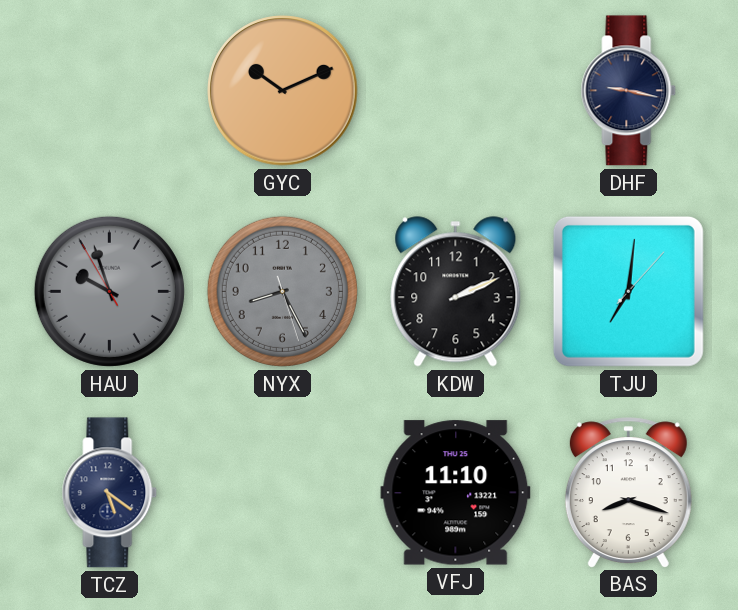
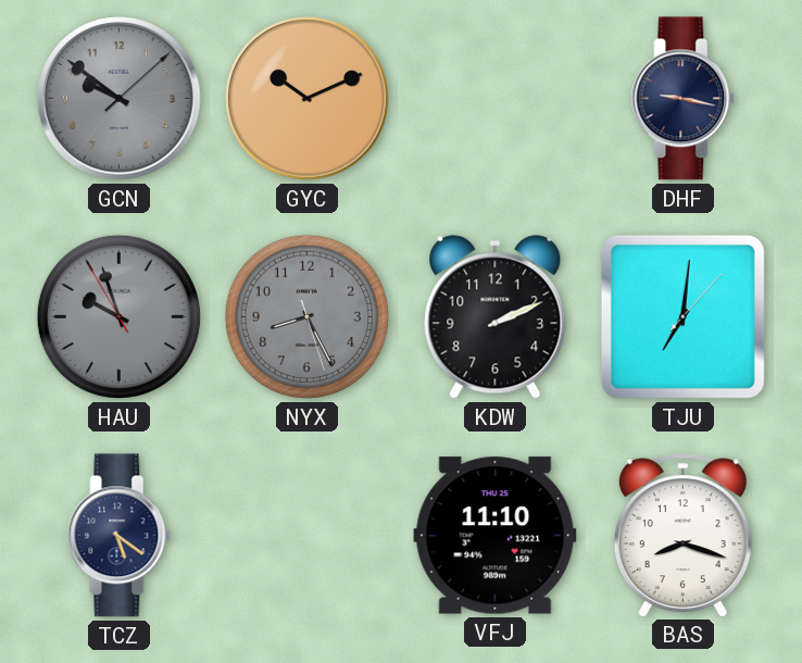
GCN: none -> 9:51 (120, 99)
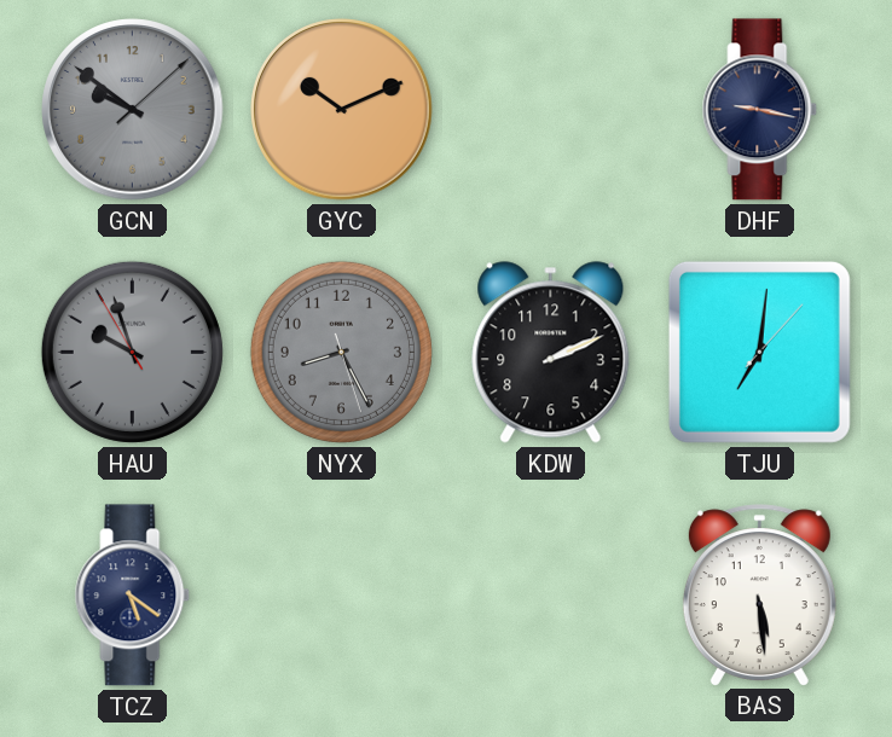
VFJ: 11:10 -> none (496, 536)
BAS: 8:18 -> 5:29 (759, 594)
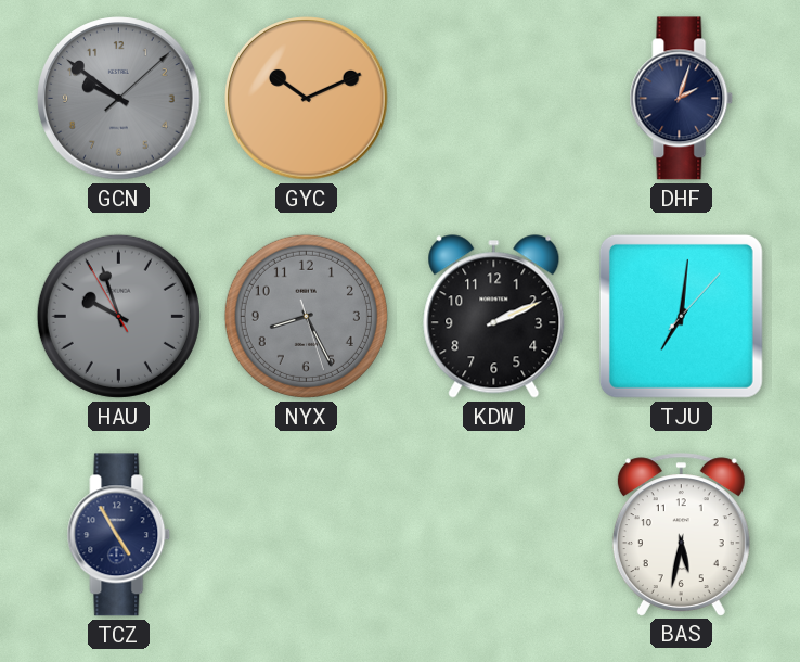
DHF: 9:17 -> 2:03 (682, 99)
TCZ: 5:21 -> 4:55 (119, 535)
BAS: 5:29 -> 5:32 (681, 534)
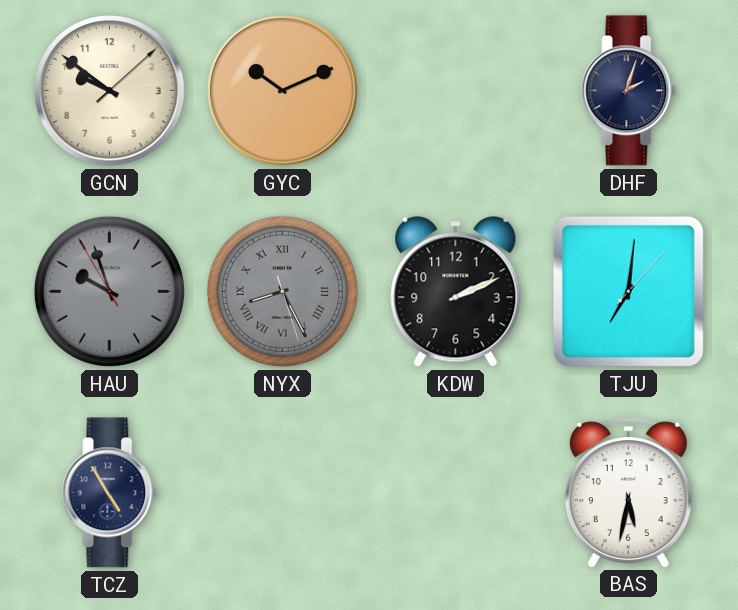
GCN dial: grey -> cream (110, 91)
NYX numerals: Arabic -> Roman (282, 291)
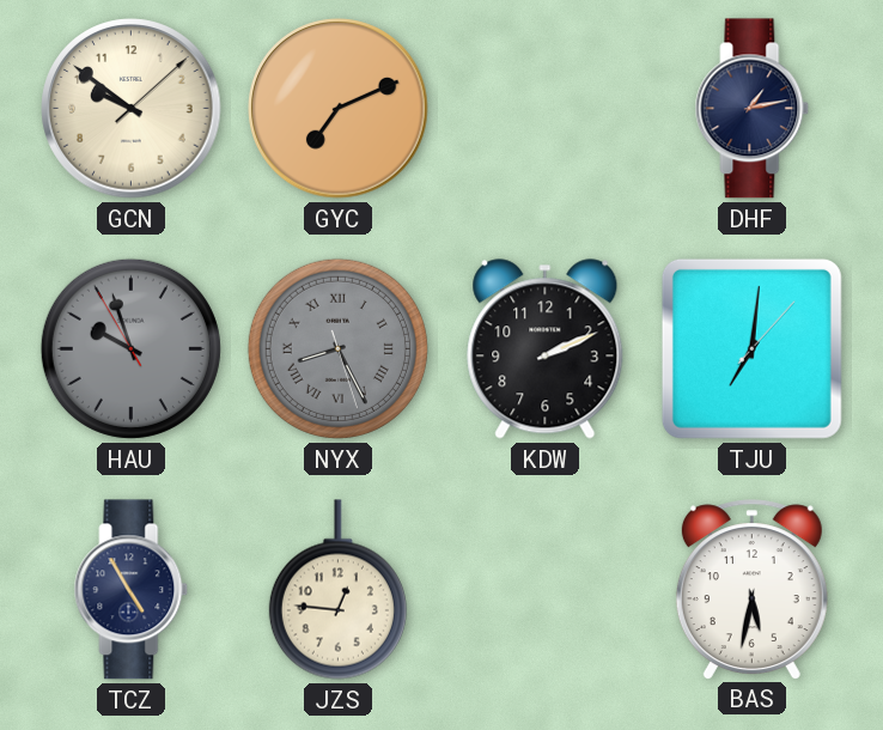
GYC: 10:11 -> 7:11 (339, 109)
DHF: 2:03 -> 1:13 (753, 109)
JZS: none -> 12:46 (337, 590)
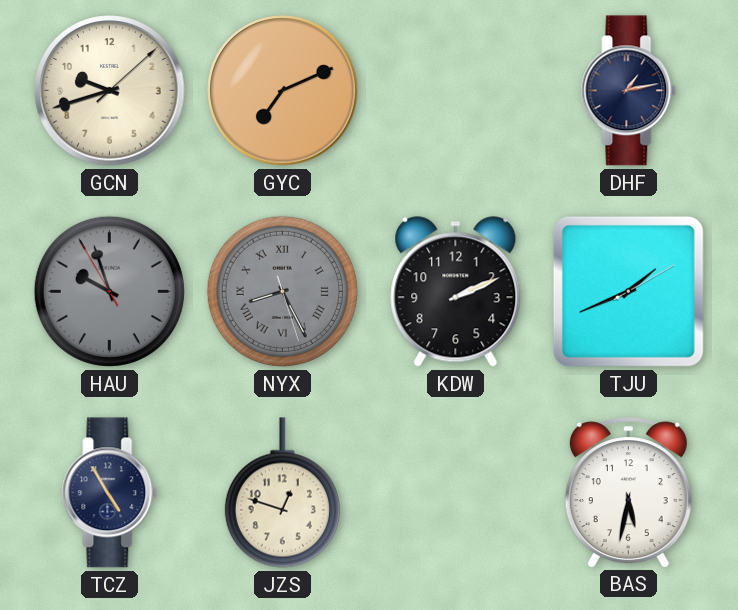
GCN: 9:51 -> 9:42 (110, 91)
TJU: 7:01 -> 1:41 (628, 291)
JZS: 12:46 -> 12:48 (282, 493)
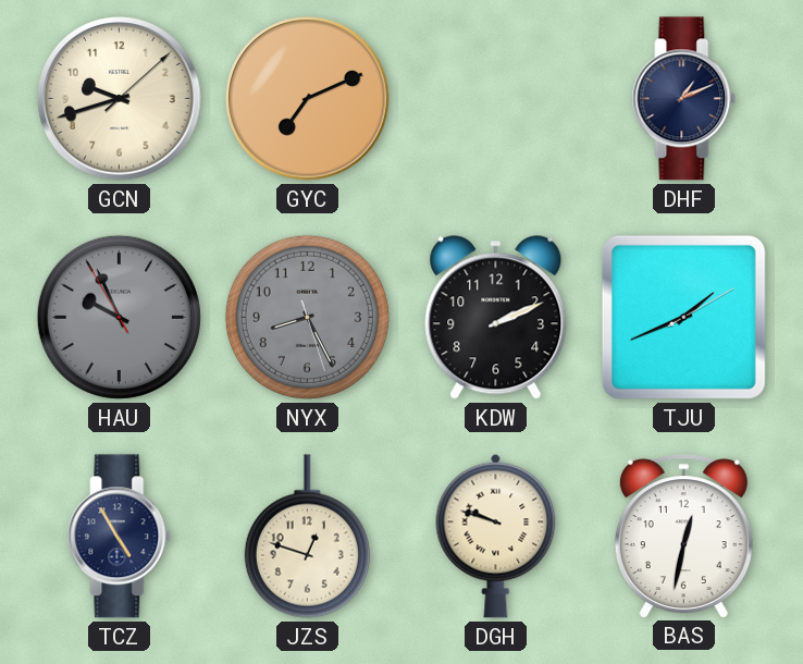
DHF: 1:13 -> 1:11 (684, 99)
HAU: 9:56 -> 9:55 (119, 317)
NYX numerals: Roman -> Arabic (307, 317)
DGH: none -> 9:48 (496, 536)
BAS: 5:32 -> 12:32 (683, 536)
